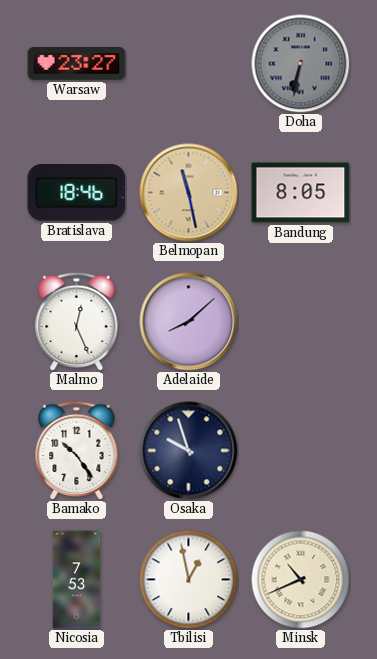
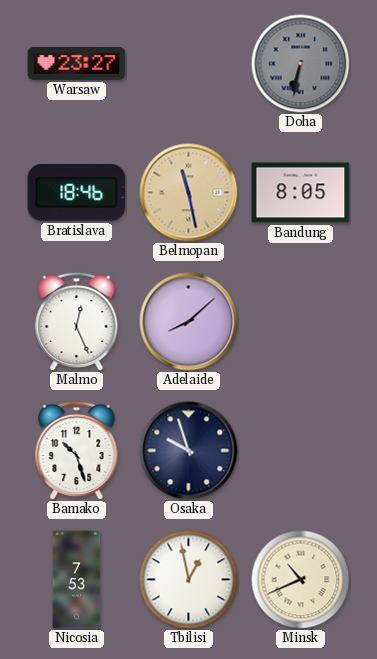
Bamako: 10:24 -> 10:27 (77, 450)
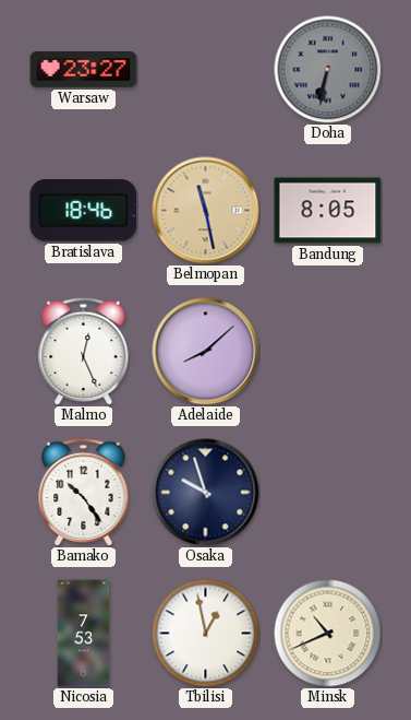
Bamako: 10:27 -> 10:24 (84, 492)
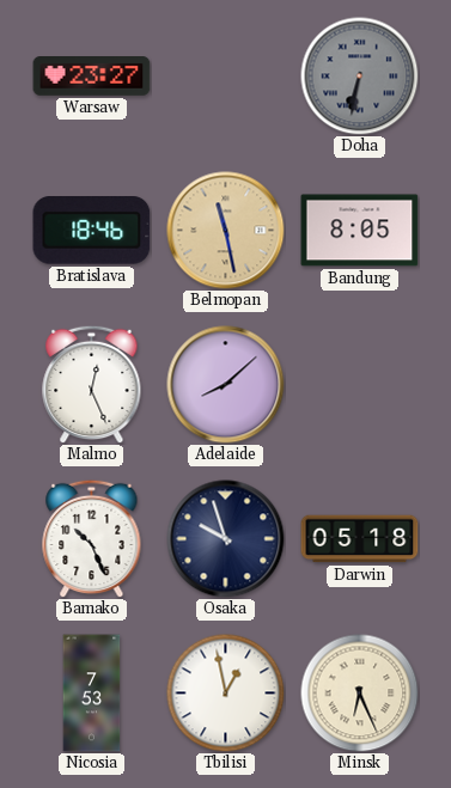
Bamako: 10:24 -> 10:26 (92, 538)
Darwin: none -> 05:18 (360, 539)
Minsk: 10:41 -> 6:26 (360, 694)
